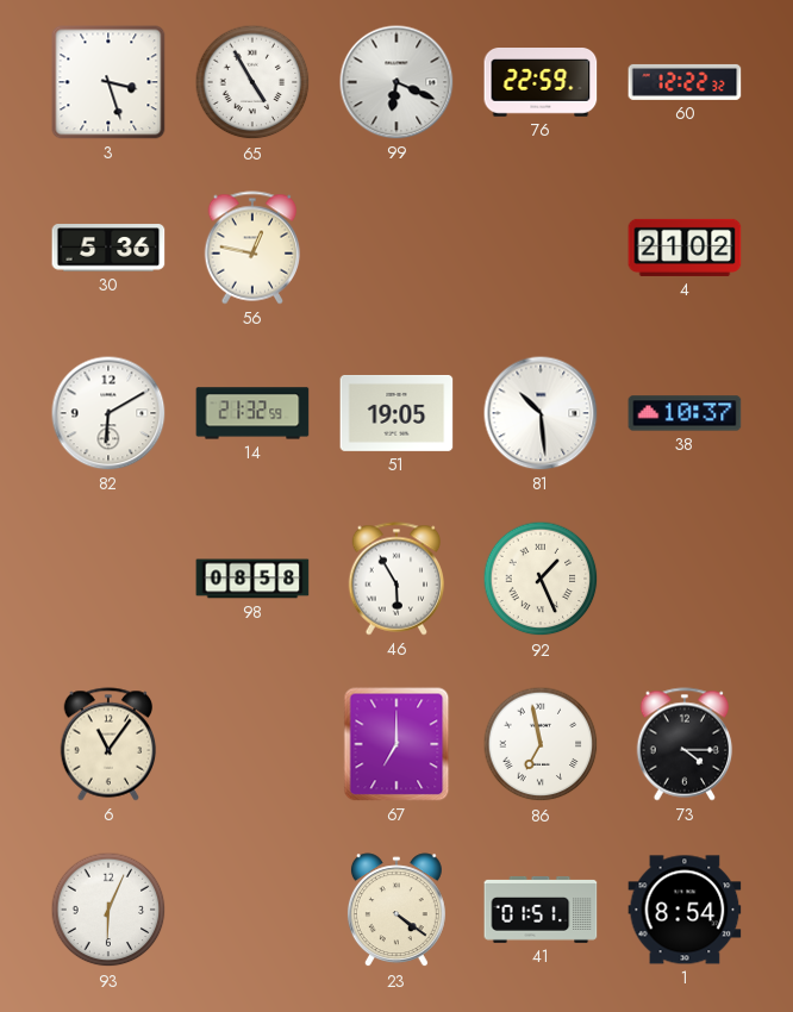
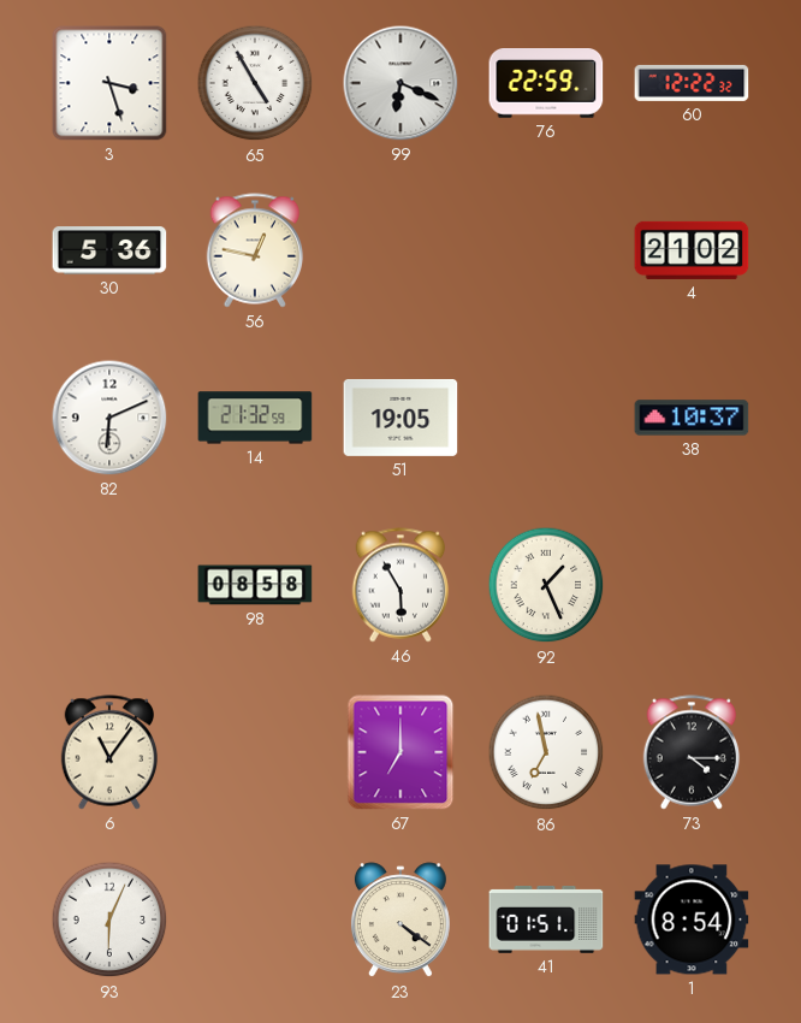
82: 6:10 -> 6:11 (109, 418)
81: 10:29 -> none (541, 413)
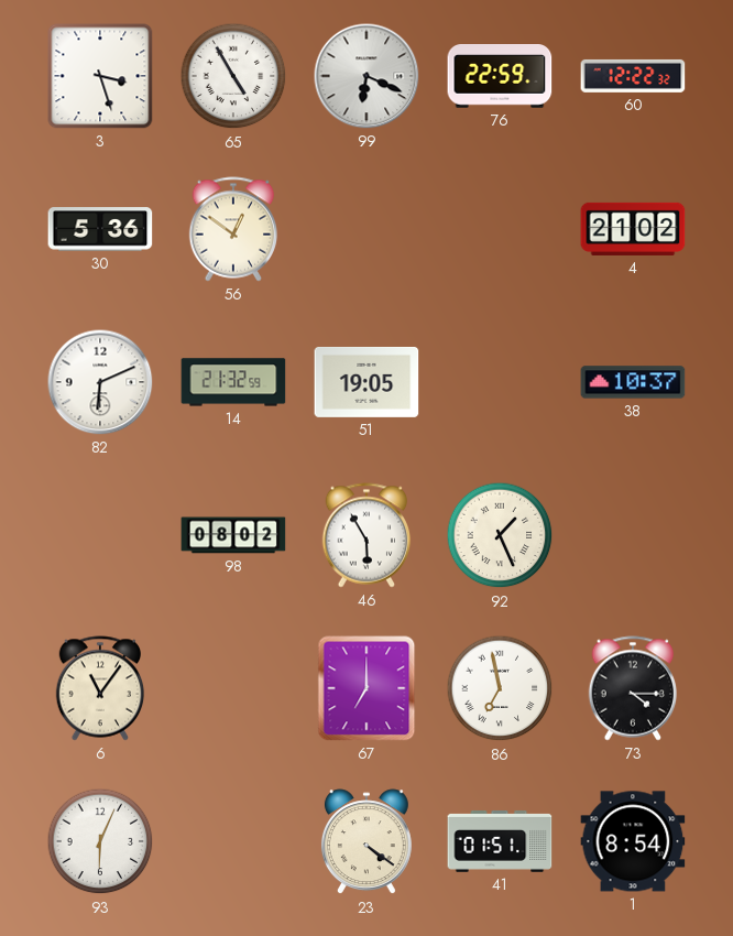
56: 12:47 -> 12:51 (233, 229)
98: 08:58 -> 08:02 (233, 535)
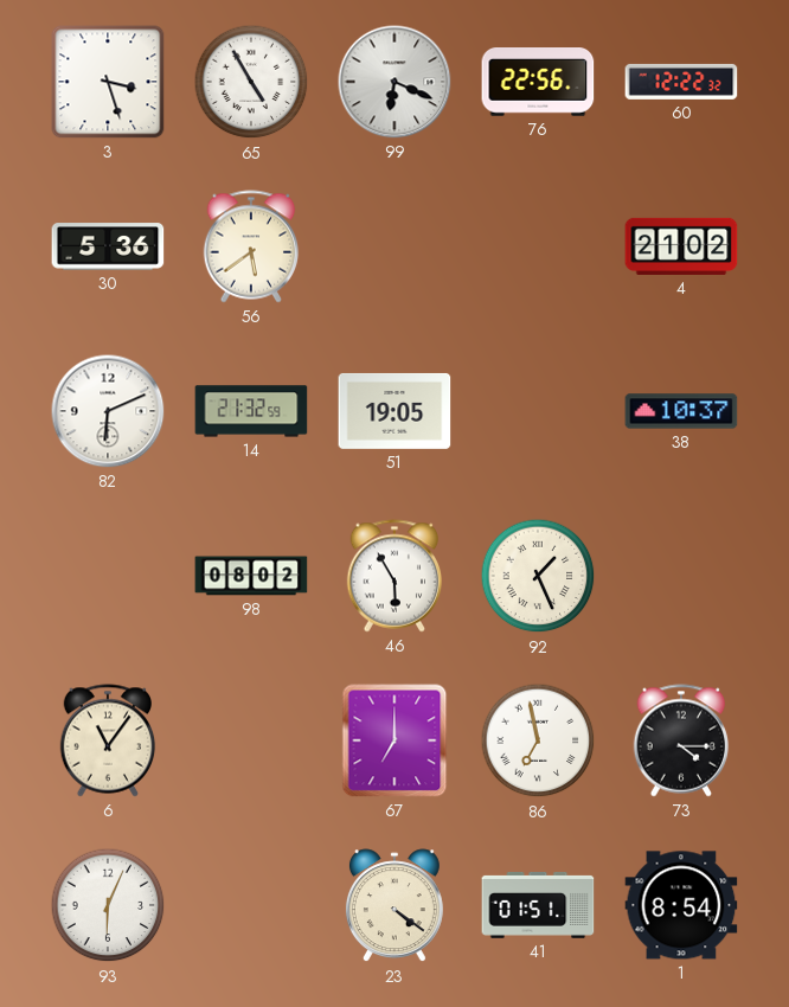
76: 22:59 -> 22:56 (538, 83)
56: 12:51 -> 5:39 (251, 246)
